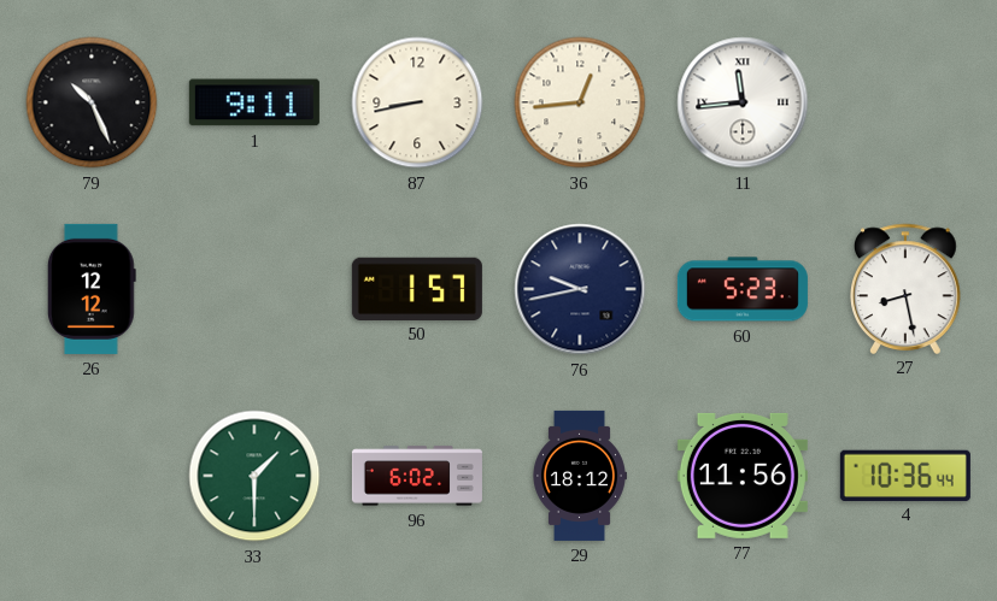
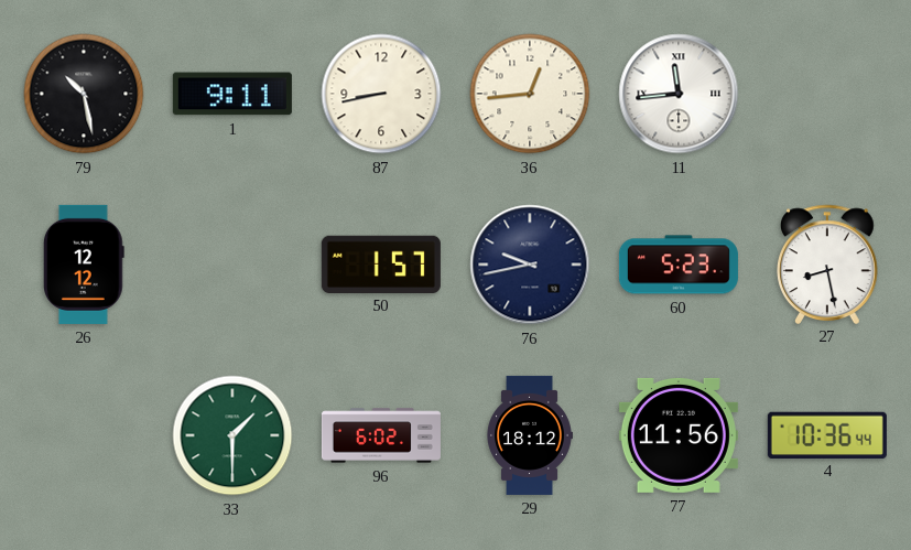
79: 10:26 -> 10:28 (84, 94)
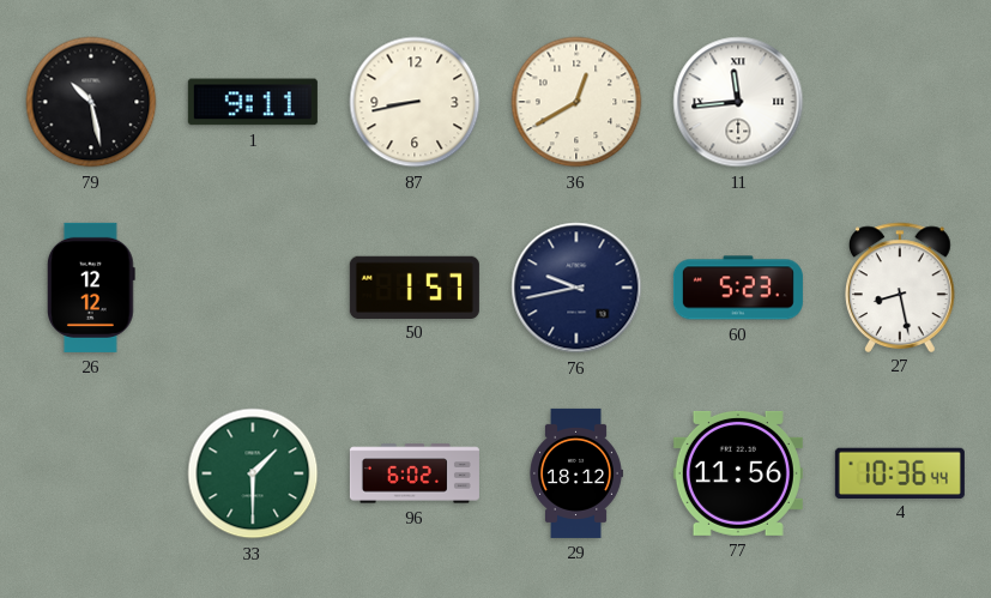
36: 12:44 -> 12:40 (576, 102)
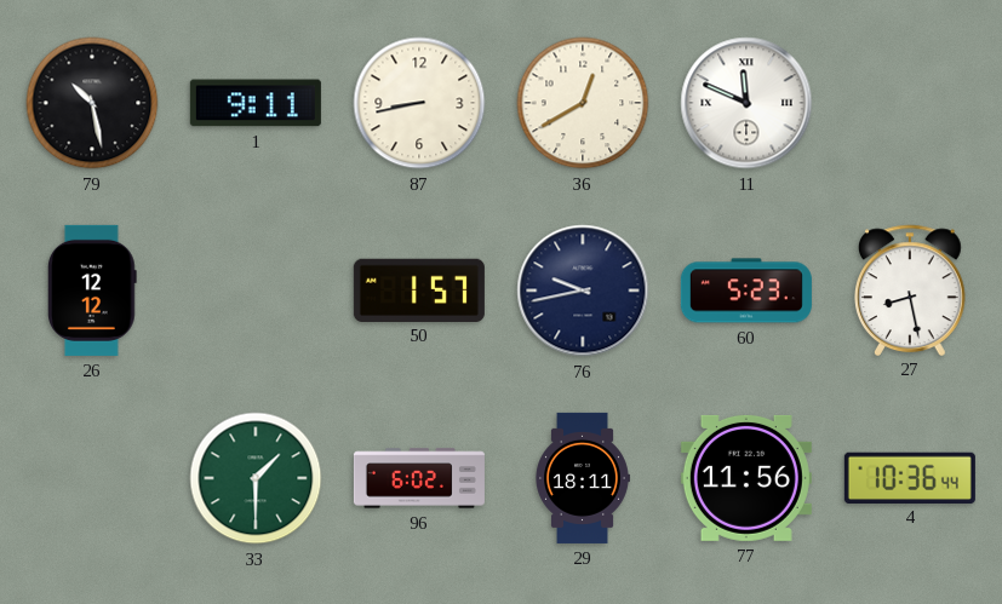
11: 11:44 -> 11:49 (746, 103)
29: 18:12 -> 18:11 (583, 478)
